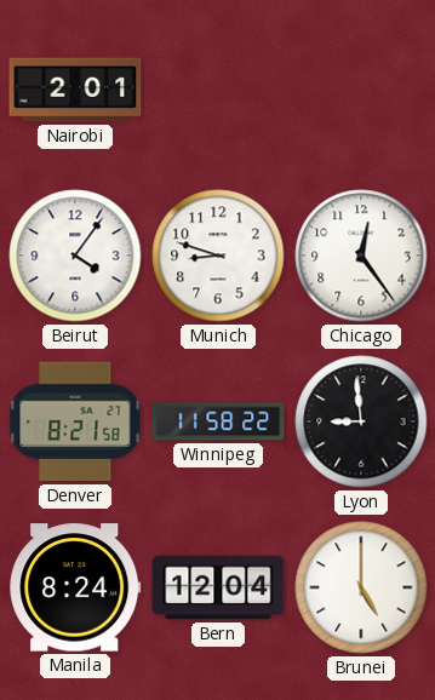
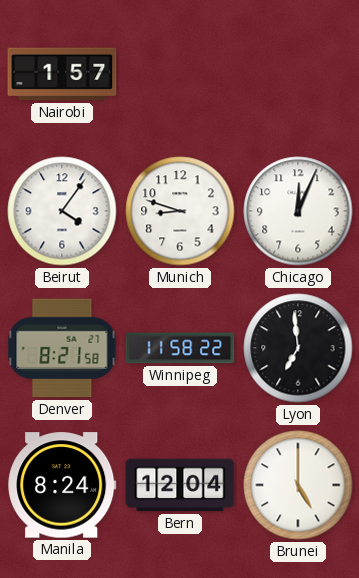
Nairobi: 2:01 -> 1:57 (62, 74)
Chicago: 12:24 -> 12:04 (298, 211)
Lyon: 8:59 -> 6:59 (298, 348)
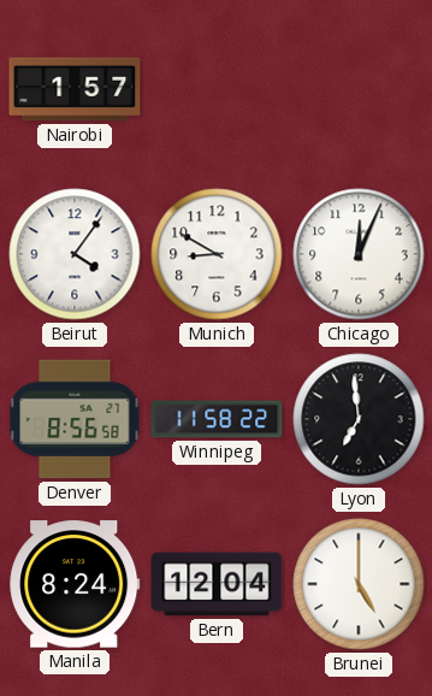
Munich: 8:48 -> 8:50 (217, 254)
Denver: 8:21 -> 8:56 (75, 419)
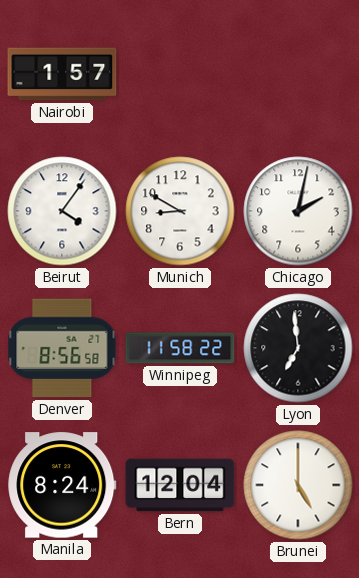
Chicago: 12:04 -> 2:02 (298, 211)
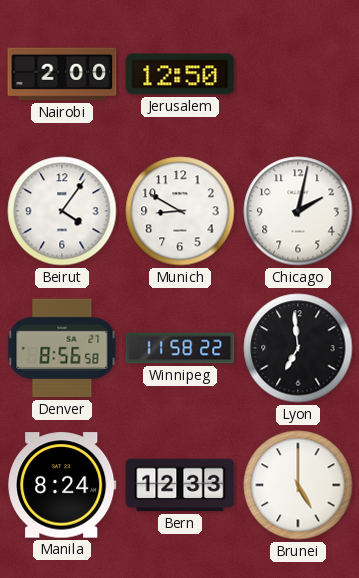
Nairobi: 1:57 -> 2:00 (62, 74)
Jerusalem: none -> 12:50 (180, 74)
Bern: 12:04 -> 12:33 (180, 485)
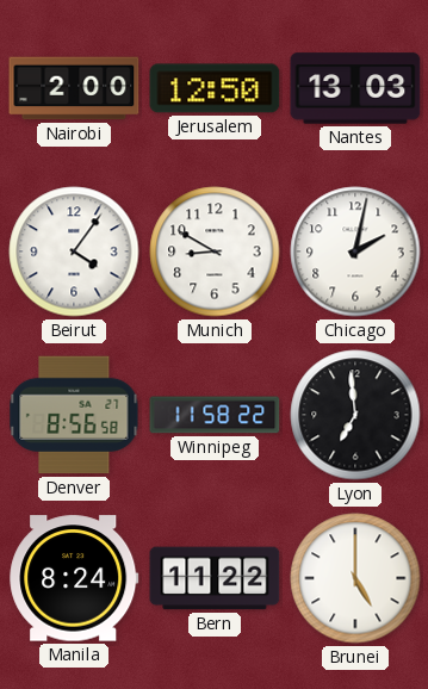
Nantes: none -> 13:03 (355, 88)
Bern: 12:33 -> 11:22 (215, 578)
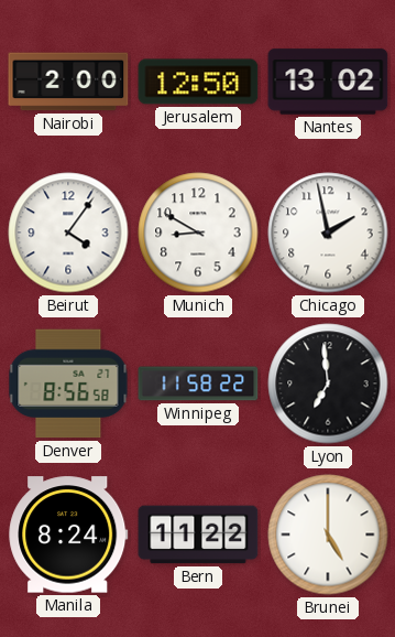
Nantes: 13:03 -> 13:02 (328, 82)
Chicago: 2:02 -> 1:58 (328, 233)
